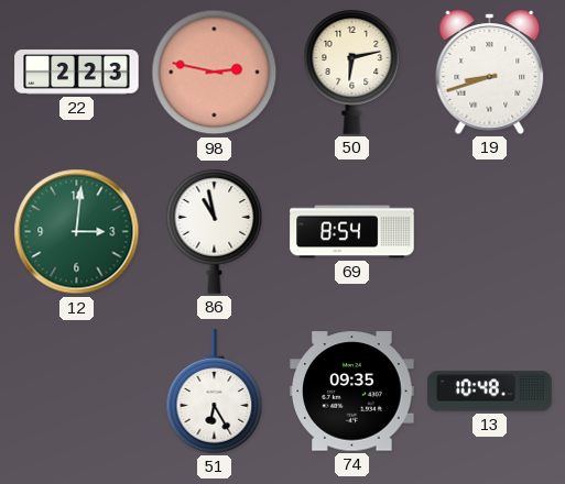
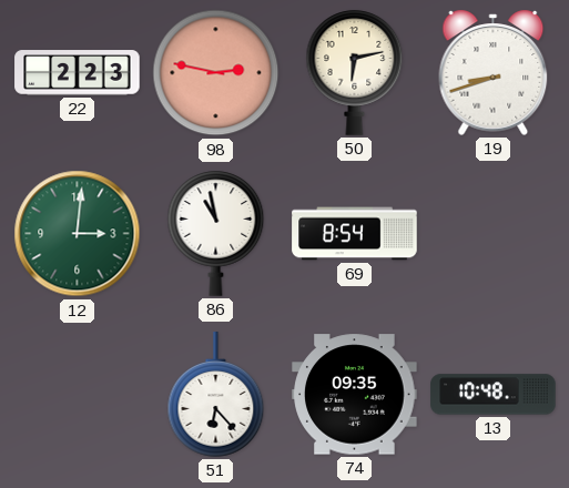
51: 6:25 -> 6:23 (216, 395)
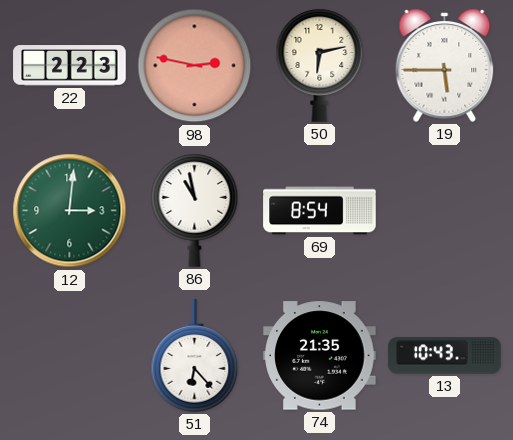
19: 8:42 -> 5:45 (445, 65)
74: 09:35 -> 21:35 (320, 356)
13: 10:48 -> 10:43 (445, 356)
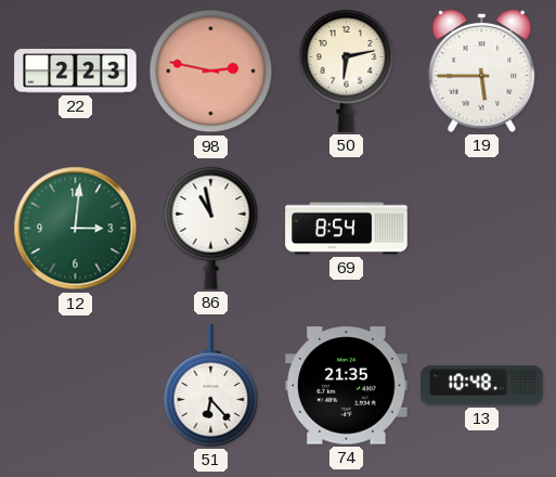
13: 10:43 -> 10:48 (482, 386)
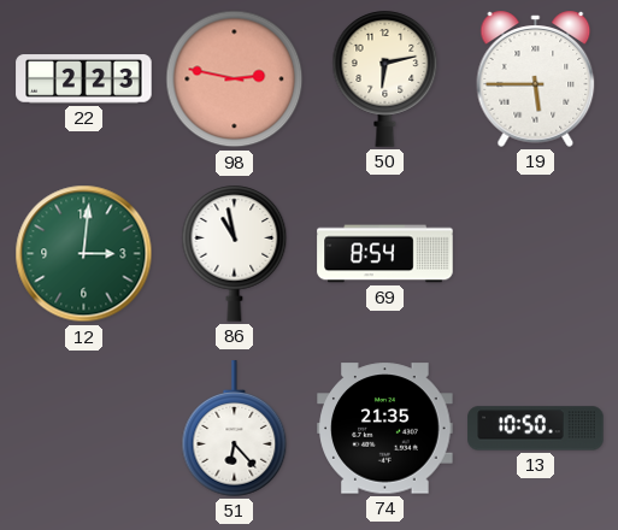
13: 10:48 -> 10:50 (536, 429)
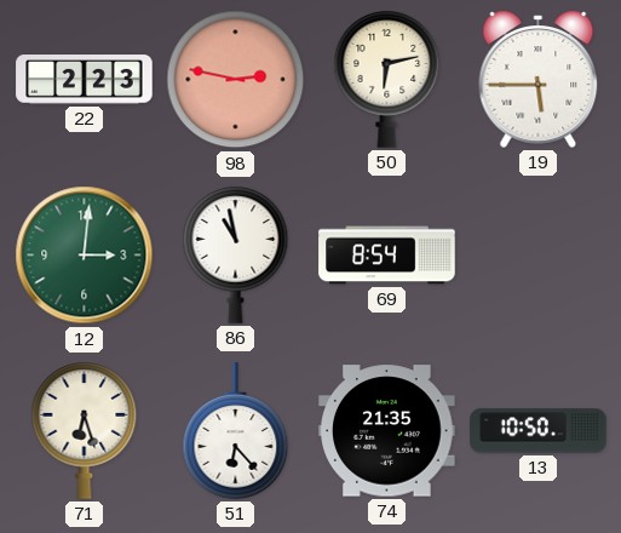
71: none -> 6:27 (85, 431)
